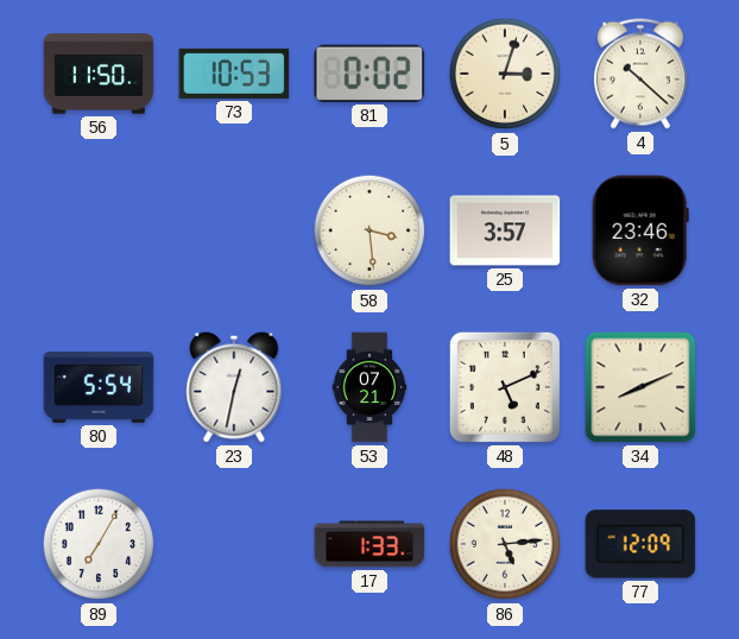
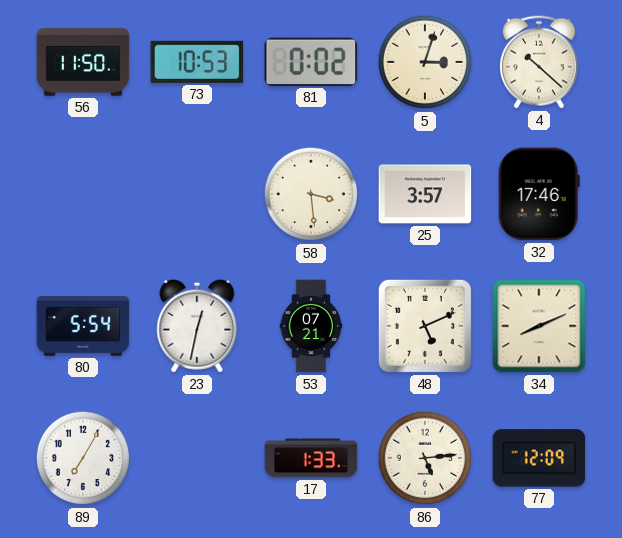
32: 23:46 -> 17:46 (539, 194)
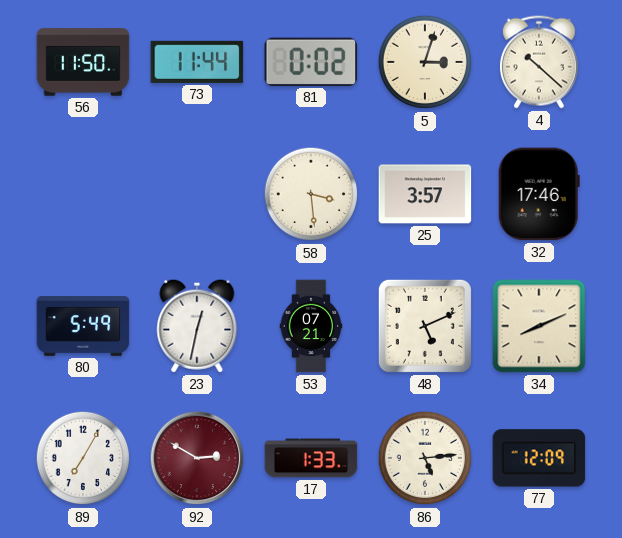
73: 10:53 -> 11:44 (197, 62)
80: 5:54 -> 5:49 (83, 327)
92: none -> 2:50 (197, 458)
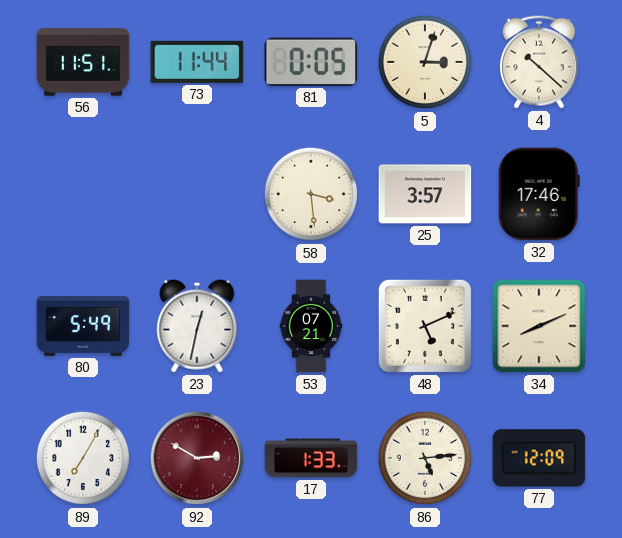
56: 11:50 -> 11:51 (83, 62)
81: 0:02 -> 0:05 (311, 62)
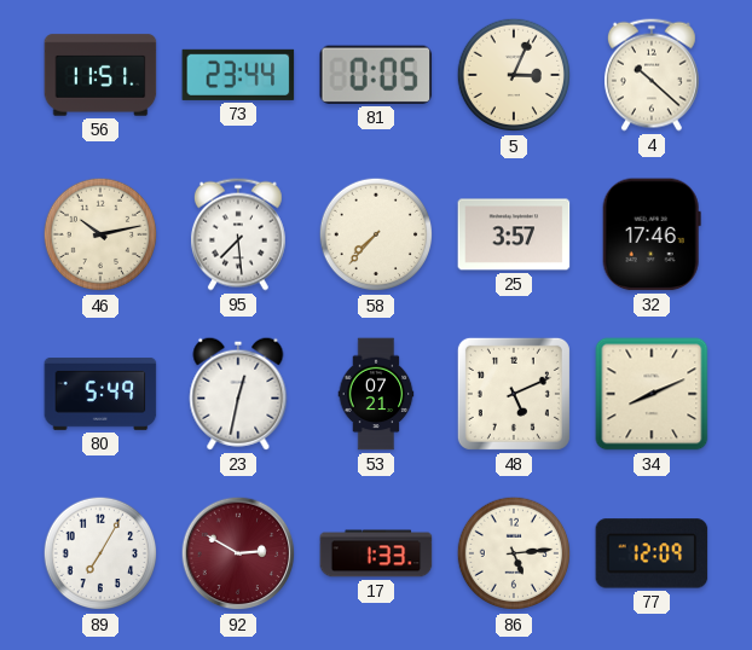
73: 11:44 -> 23:44 (238, 75)
5: 3:03 -> 3:04 (514, 75)
46: none -> 10:13 (100, 234)
95: none -> 7:29 (238, 234)
58: 3:29 -> 7:37 (376, 234)
